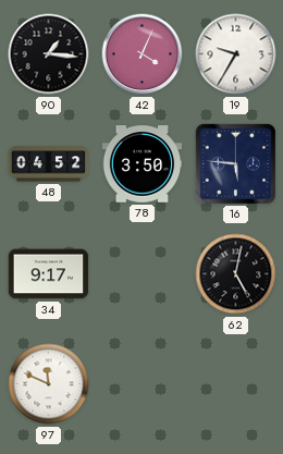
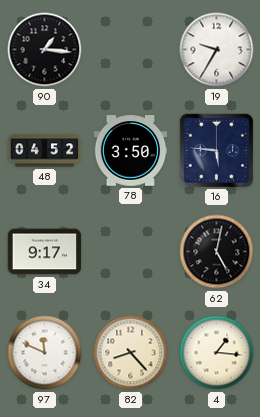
42: 4:04 -> none (143, 54)
82: none -> 8:23 (131, 353)
4: none -> 1:16 (217, 353)
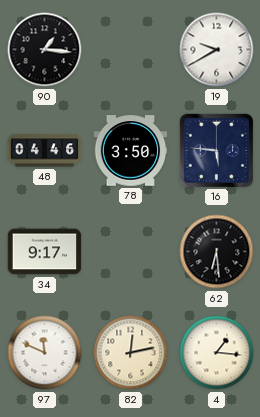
19: 9:35 -> 9:40 (217, 50)
48: 04:52 -> 04:46 (45, 151)
62: 5:02 -> 6:29 (217, 252)
82: 8:23 -> 12:13 (131, 353)
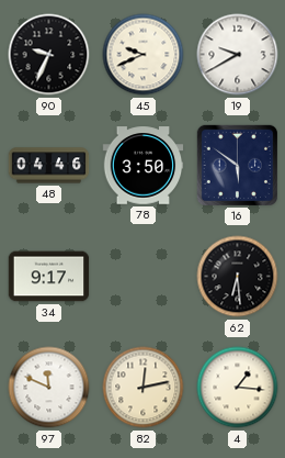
90: 1:16 -> 9:34 (49, 55)
45: none -> 9:41 (144, 55)
16: 5:46 -> 5:51 (237, 165)
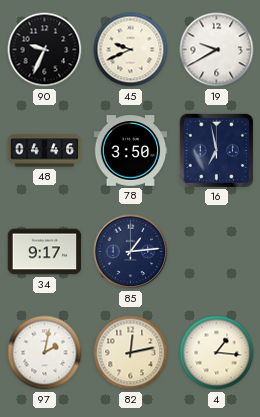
16: 5:51 -> 6:58 (216, 150)
85: none -> 1:14 (131, 252)
62: 6:29 -> none (238, 277)
97: 11:49 -> 2:02 (45, 353)
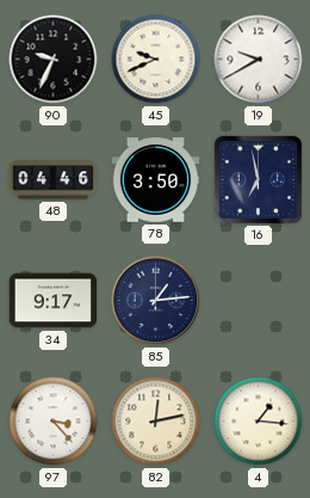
97: 2:02 -> 3:23 (54, 422)
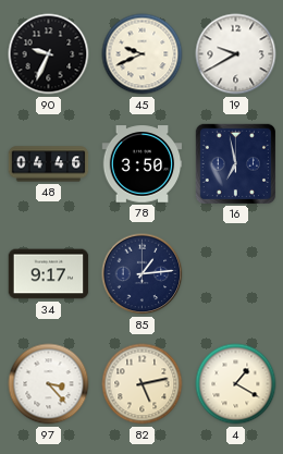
82: 12:13 -> 5:13 (143, 384)
4: 1:16 -> 1:20 (236, 384)
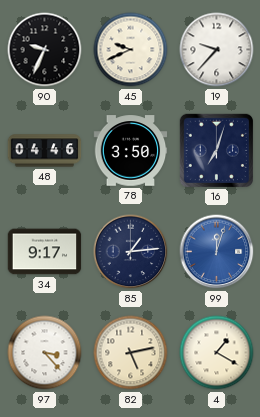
19: 9:40 -> 9:37 (217, 50)
16: 6:58 -> 7:03 (216, 150)
99: none -> 12:03 (217, 252)
